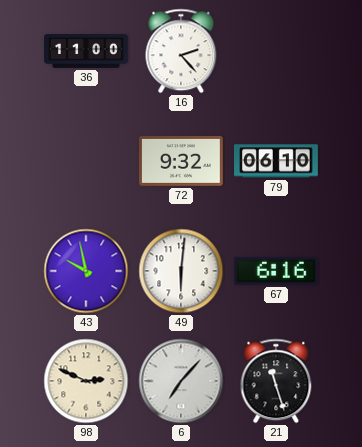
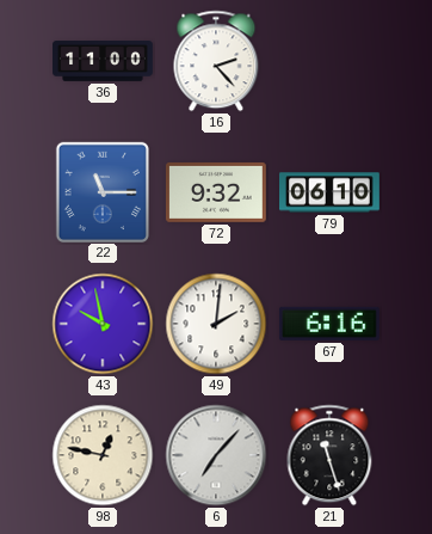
22: none -> 11:15 (103, 191)
49: 6:01 -> 2:01 (216, 324)
98: 2:49 -> 12:47 (103, 455)
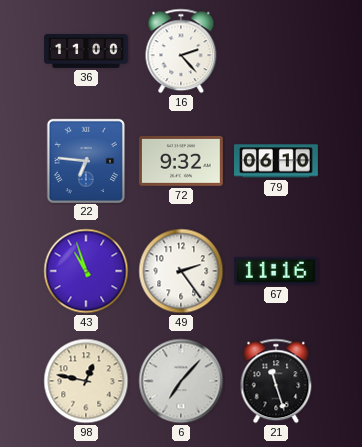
22: 11:15 -> 6:46 (86, 160)
43: 9:58 -> 10:57 (86, 271)
49: 2:01 -> 2:24 (181, 271)
67: 6:16 -> 11:16 (276, 271)
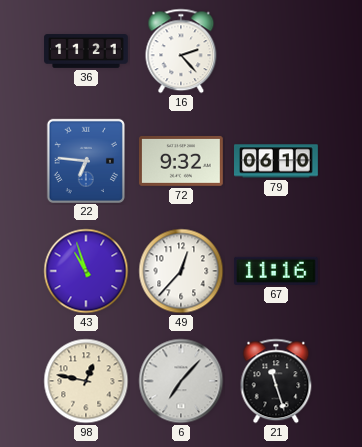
36: 11:00 -> 11:21 (86, 51)
49: 2:24 -> 12:37 (181, 271)
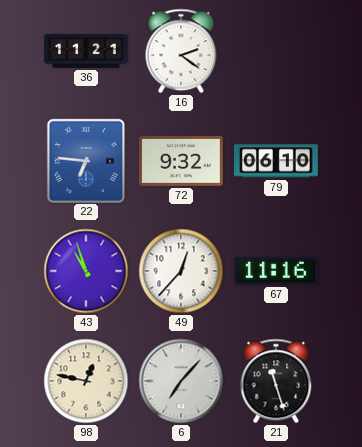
16: 2:23 -> 2:21 (181, 51)
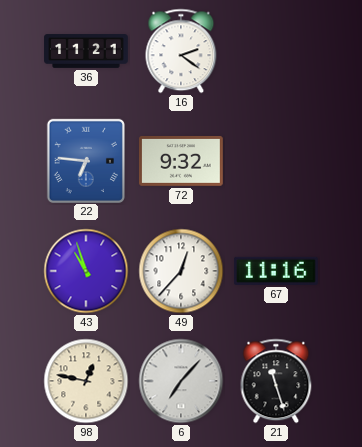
79: 06:10 -> none (277, 161)
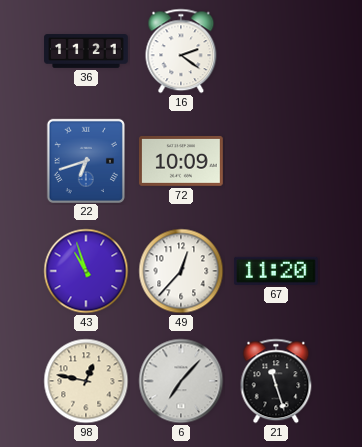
22: 6:46 -> 6:42 (86, 160)
72: 9:32 -> 10:09 (181, 161)
67: 11:16 -> 11:20 (276, 271)
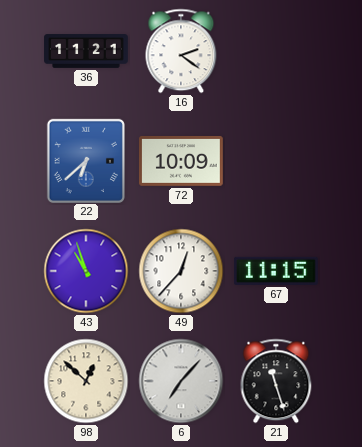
22: 6:42 -> 6:38 (86, 160)
67: 11:20 -> 11:15 (276, 271)
98: 12:47 -> 12:52 (86, 381)
